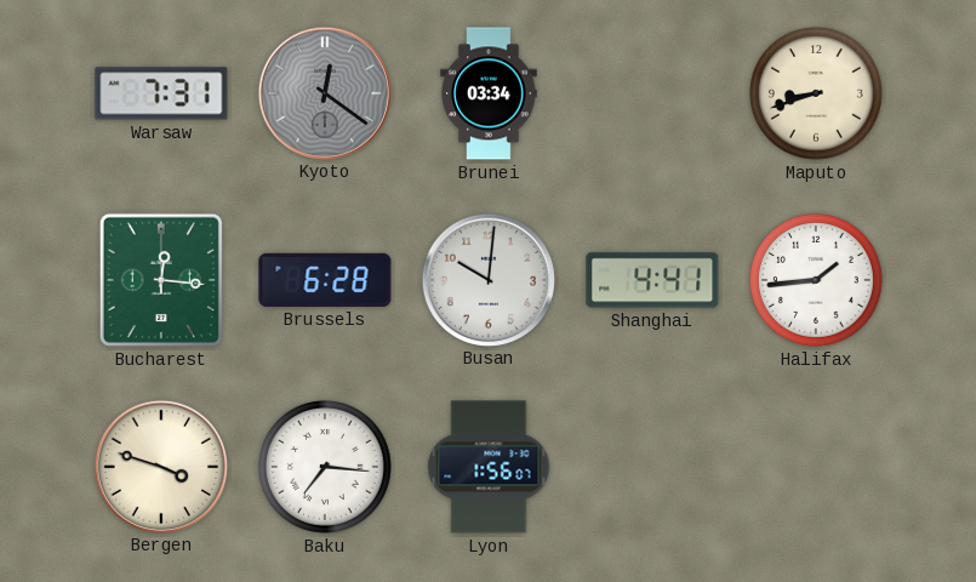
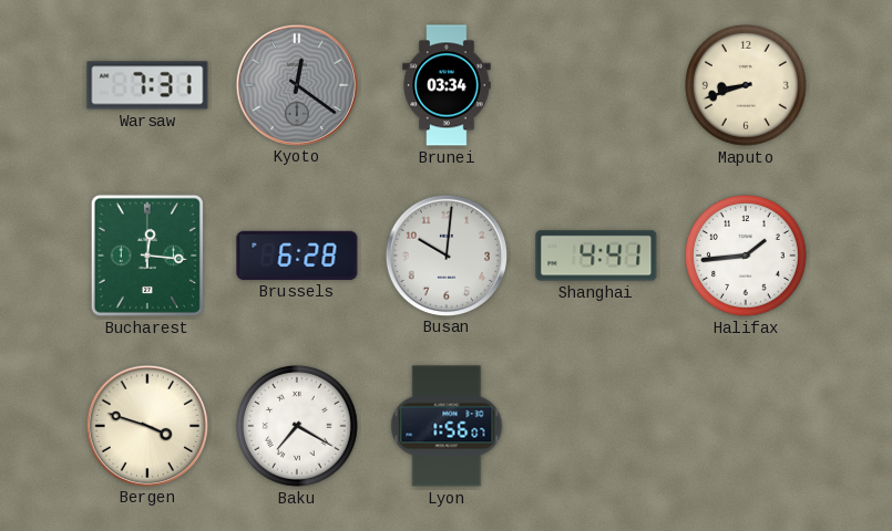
Baku: 7:16 -> 7:20 (298, 427)
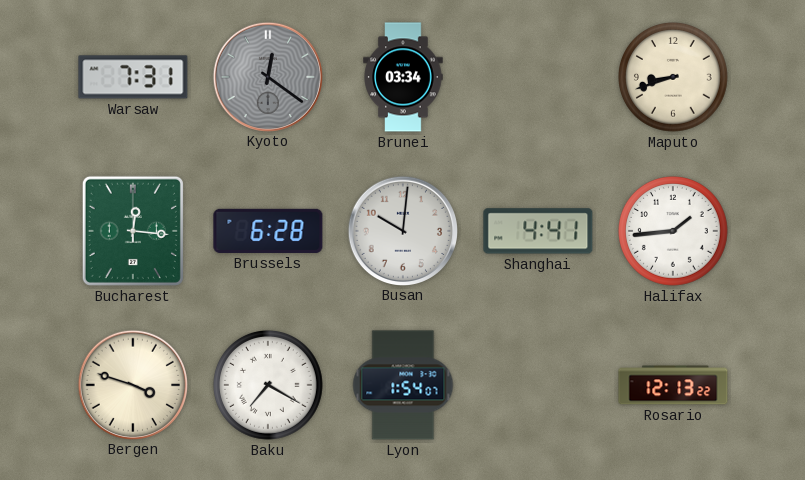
Lyon: 1:56 -> 1:54 (403, 385)
Rosario: none -> 12:13 (673, 385)
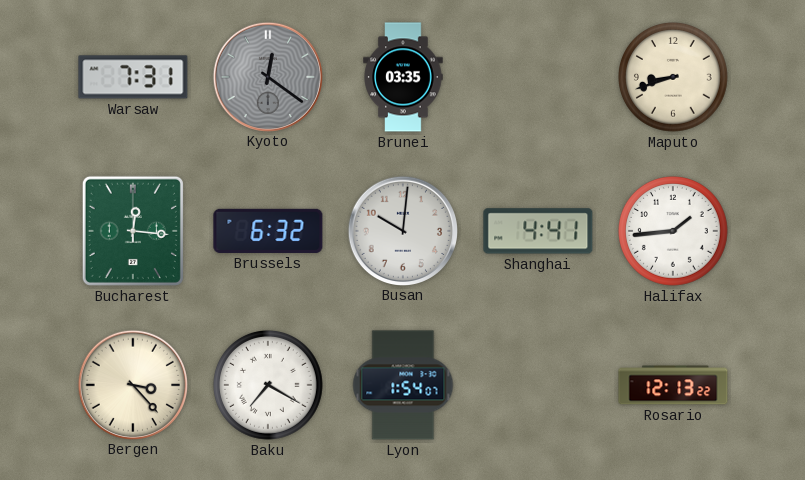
Brunei: 03:34 -> 03:35 (403, 77)
Brussels: 6:28 -> 6:32 (268, 231)
Bergen: 3:48 -> 3:23 (132, 384)
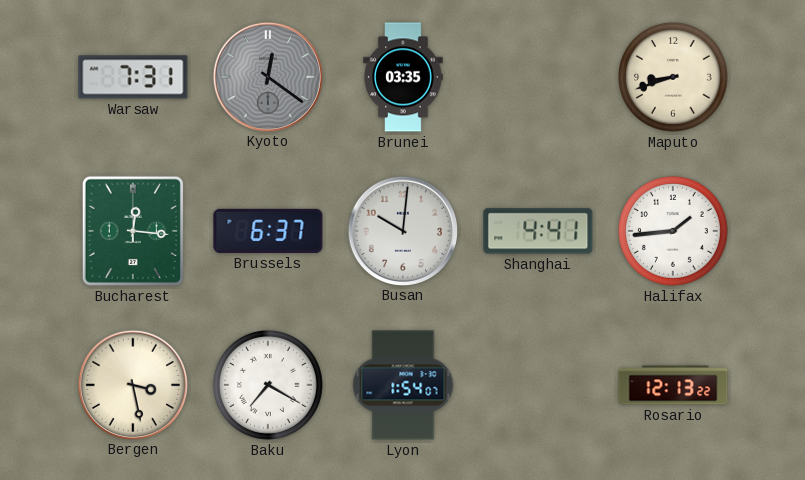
Brussels: 6:32 -> 6:37 (268, 231)
Bergen: 3:23 -> 3:28 (132, 384)
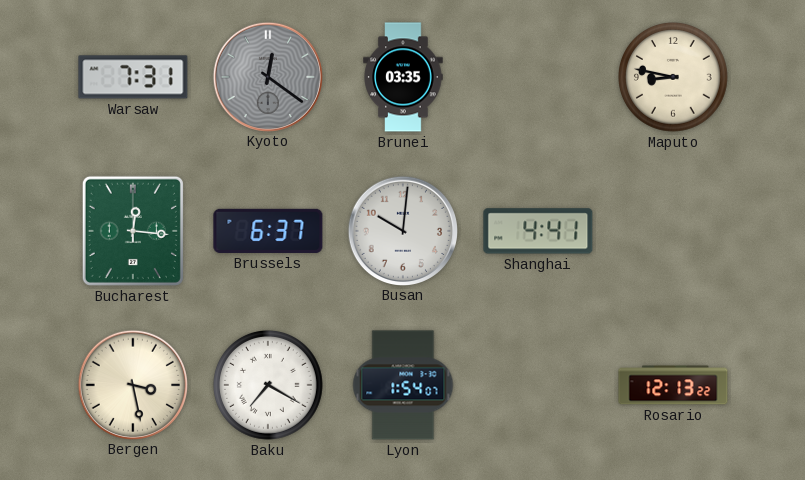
Maputo: 8:42 -> 8:47 (674, 78)
Halifax: 1:44 -> none (674, 232)
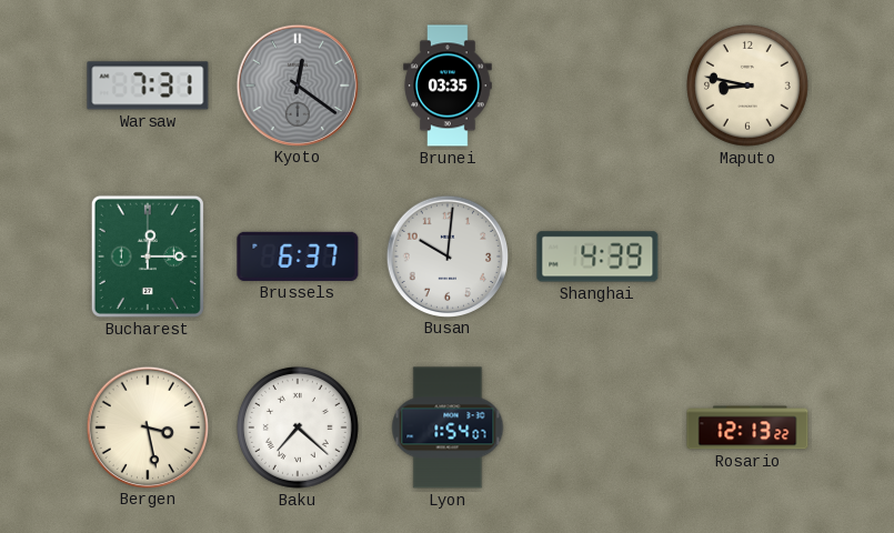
Bucharest: 12:16 -> 12:15 (148, 257)
Shanghai: 4:41 -> 4:39 (597, 257)
Baku: 7:20 -> 7:22 (299, 429)
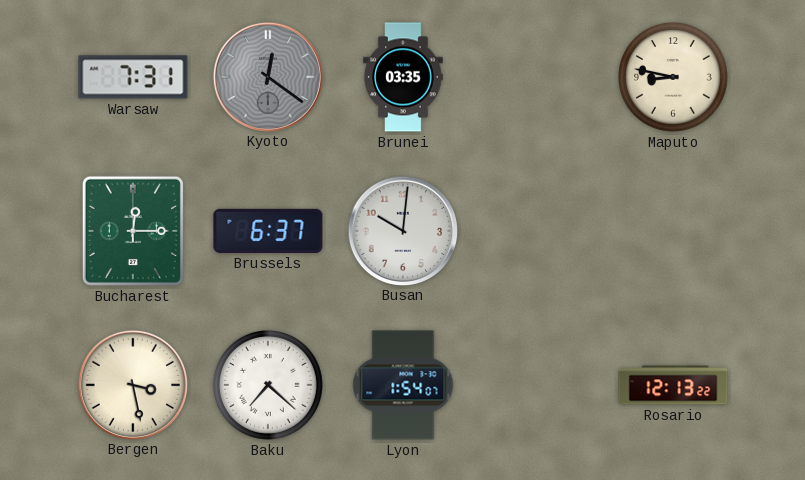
Shanghai: 4:39 -> none (597, 257)
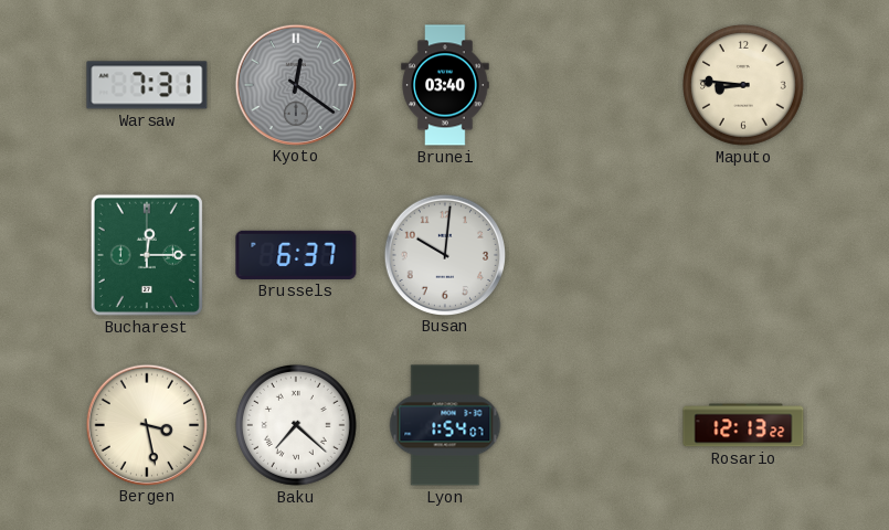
Brunei: 03:35 -> 03:40 (445, 85)
Maputo: 8:47 -> 8:46 (744, 86)
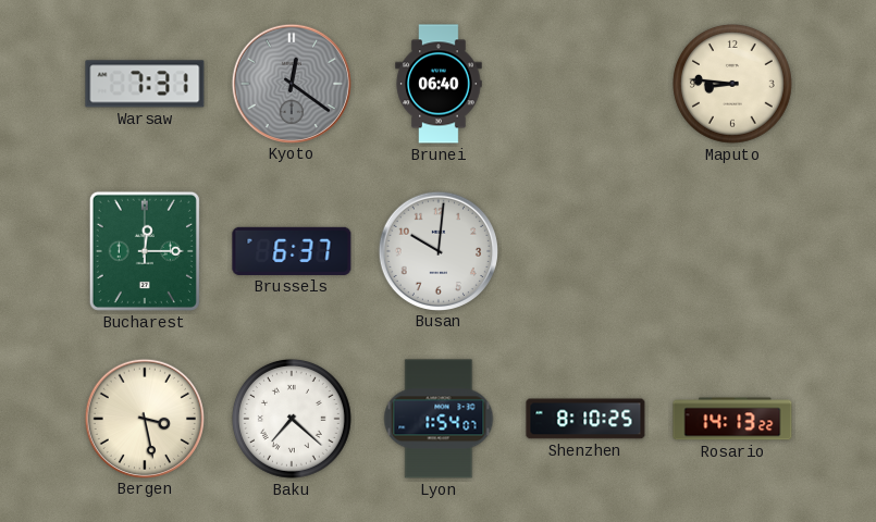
Brunei: 03:40 -> 06:40 (439, 84)
Shenzhen: none -> 8:10 (585, 419)
Rosario: 12:13 -> 14:13 (732, 419)
